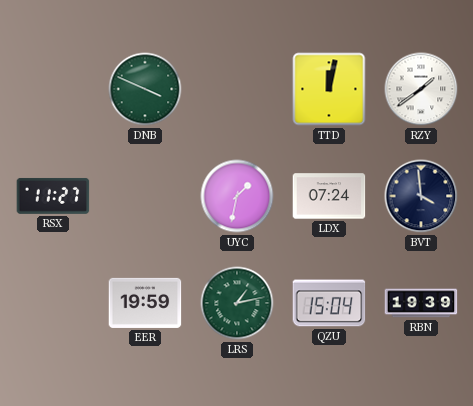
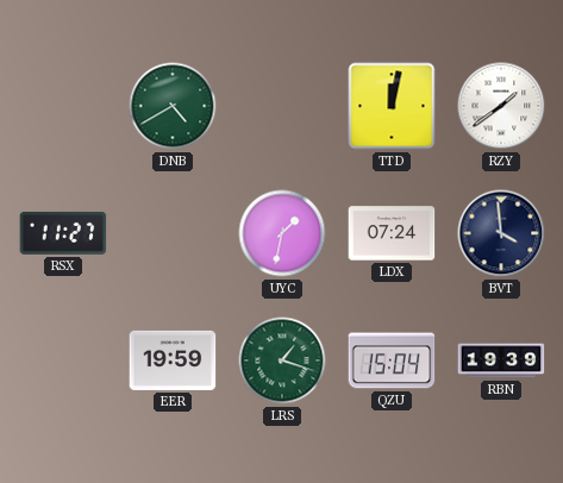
DNB: 3:49 -> 4:40 (173, 106)
LRS: 1:13 -> 1:18 (282, 360)
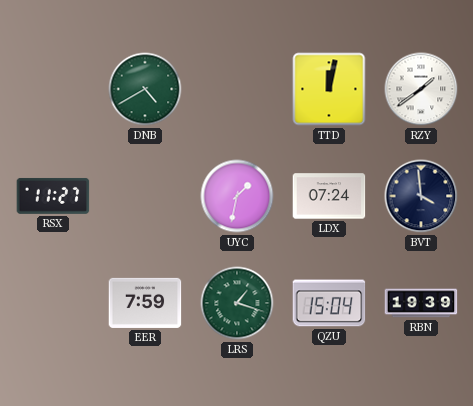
EER: 19:59 -> 7:59 (145, 303)
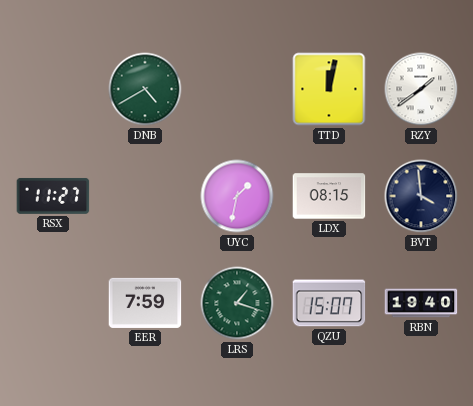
LDX: 07:24 -> 08:15 (329, 196)
QZU: 15:04 -> 15:07 (329, 303)
RBN: 19:39 -> 19:40 (421, 303)
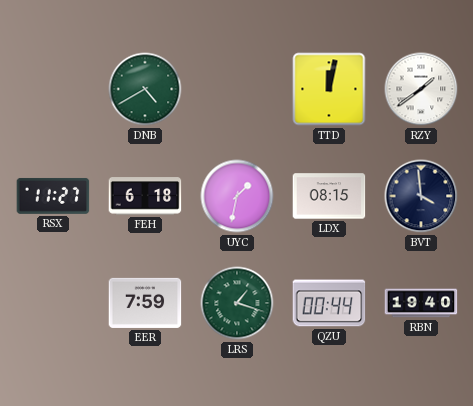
FEH: none -> 6:18 (145, 196)
QZU: 15:07 -> 00:44 (329, 303)
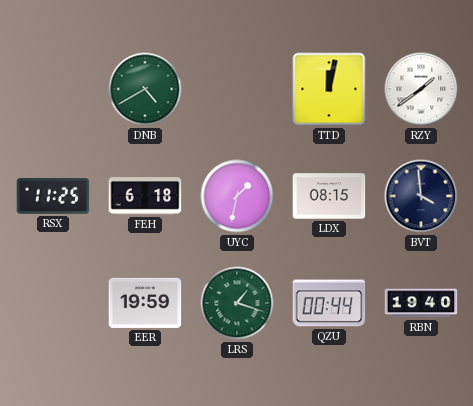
RSX: 11:27 -> 11:25 (53, 196)
EER: 7:59 -> 19:59 (145, 303)
